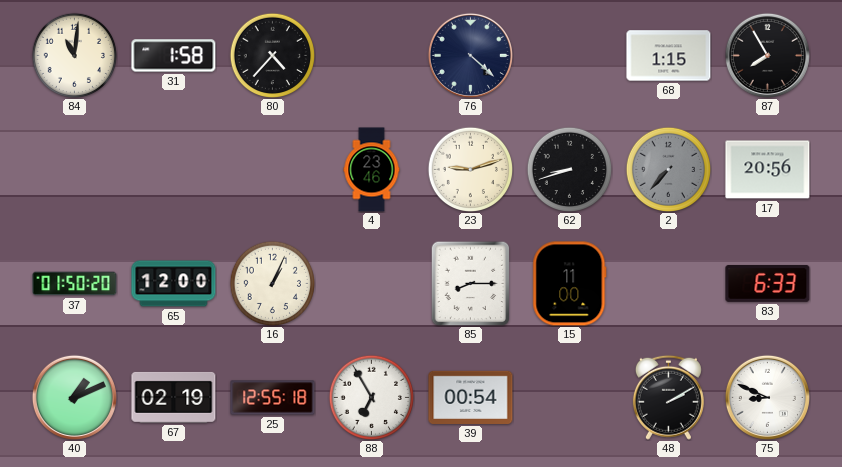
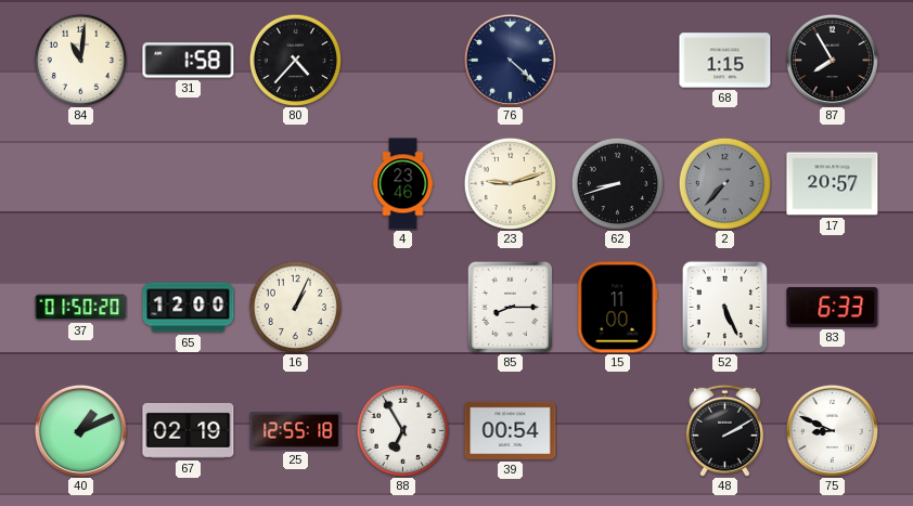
17: 20:56 -> 20:57 (833, 184)
52: none -> 5:26 (725, 307)
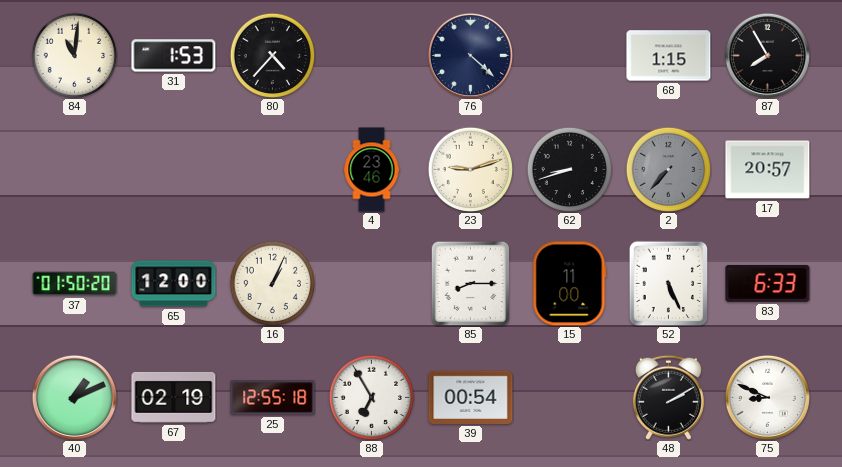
31: 1:58 -> 1:53 (174, 56)
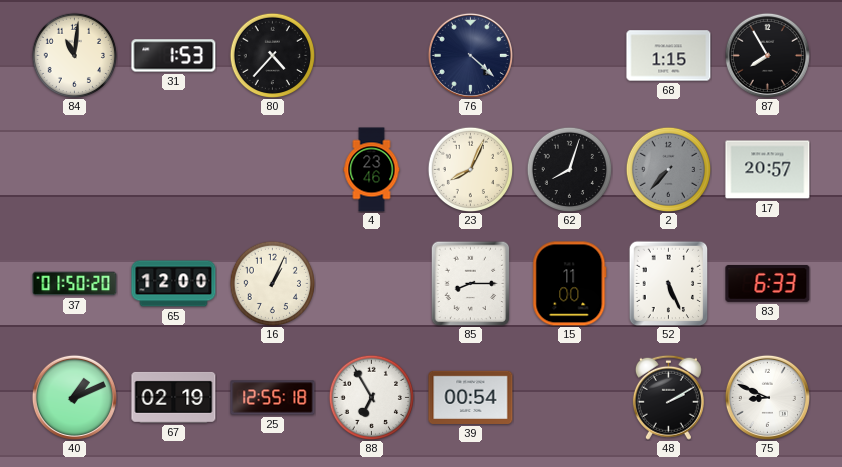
23: 9:12 -> 8:04 (470, 169)
62: 8:42 -> 8:03 (569, 169)
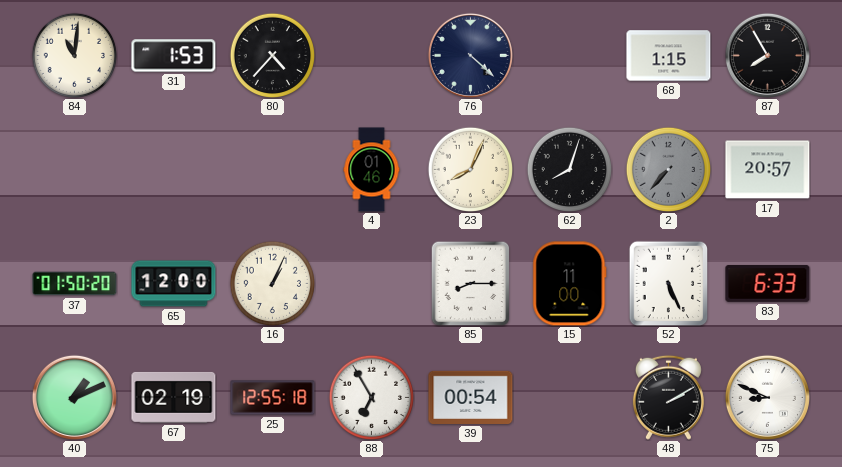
4: 23:46 -> 01:46 (372, 170)
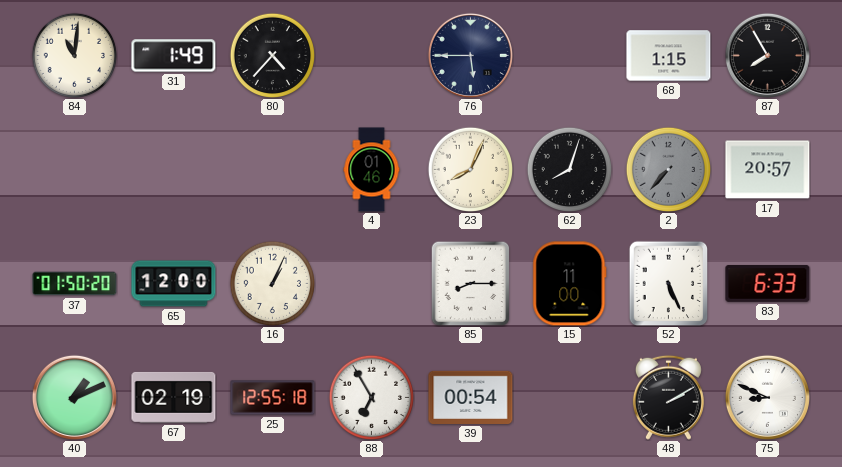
31: 1:53 -> 1:49 (174, 56)
76: 4:22 -> 5:45 (470, 55)
